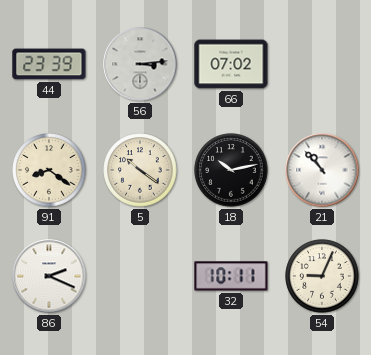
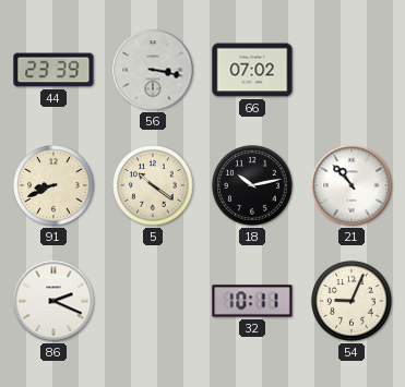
56: 3:14 -> 3:17 (153, 70)
91: 8:21 -> 8:41 (53, 185)
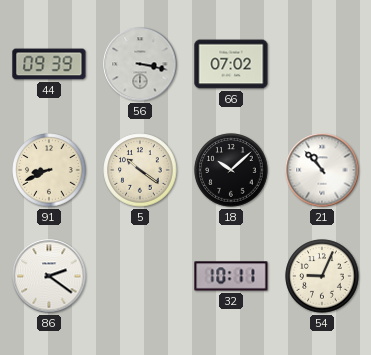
44: 23:39 -> 09:39 (49, 64)
18: 10:13 -> 10:08 (231, 170)
86: 2:19 -> 2:21 (49, 276)
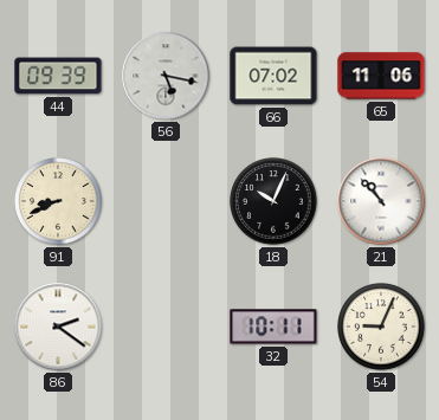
56: 3:17 -> 5:17 (166, 76)
65: none -> 11:06 (381, 76)
5: 10:21 -> none (140, 170)
18: 10:08 -> 10:04 (273, 201)
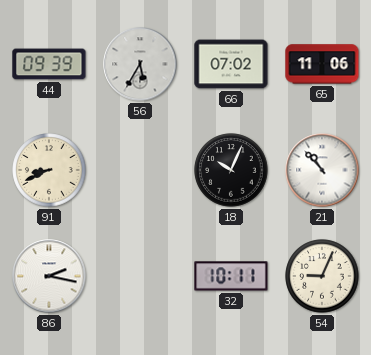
56: 5:17 -> 5:35 (140, 64)
86: 2:21 -> 2:17 (49, 276)
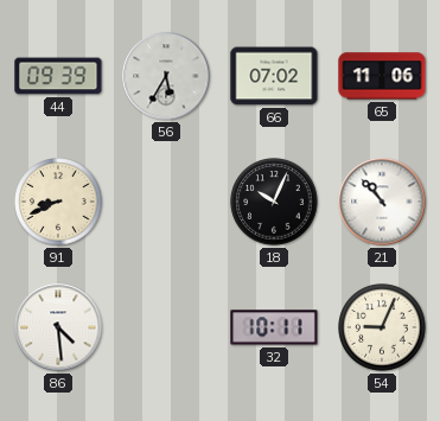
86: 2:17 -> 4:29 (58, 327)
